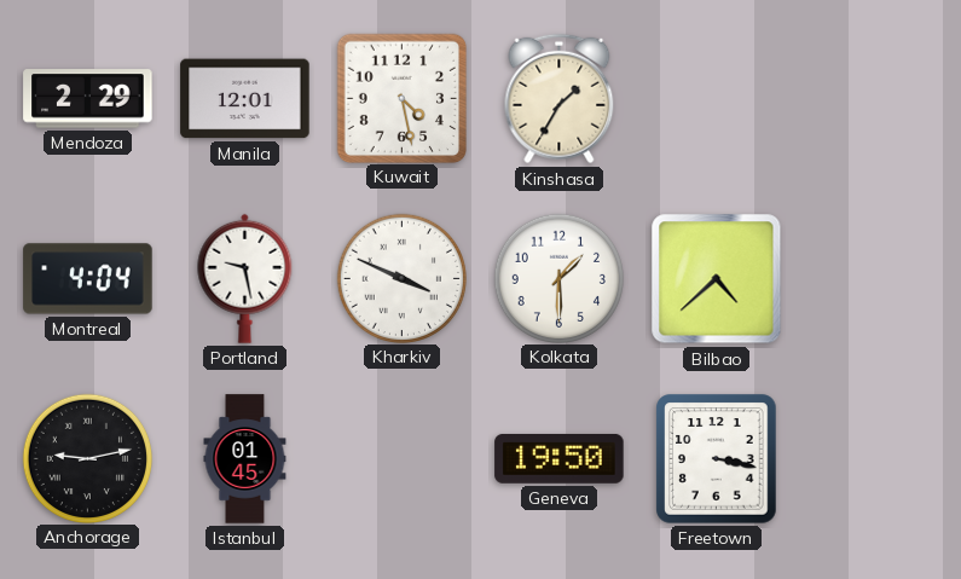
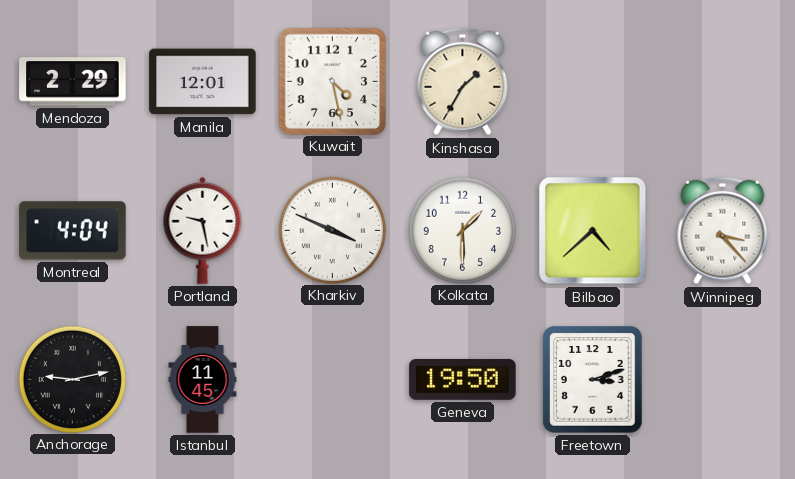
Winnipeg: none -> 3:23 (723, 231)
Istanbul: 01:45 -> 11:45 (203, 380)
Freetown: 3:17 -> 3:12 (593, 380)
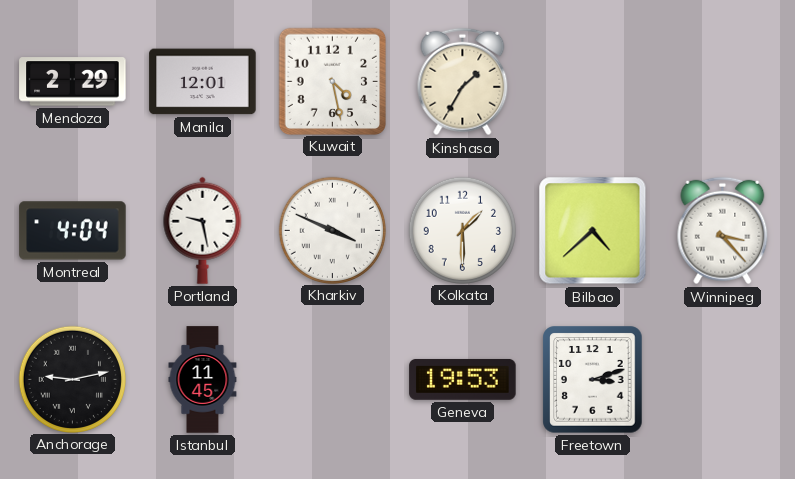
Geneva: 19:50 -> 19:53 (463, 379)
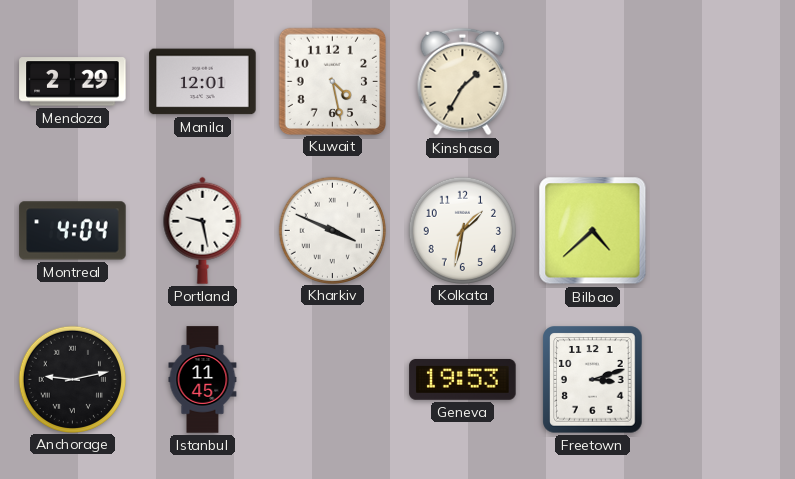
Kolkata: 1:30 -> 1:32 (462, 230)
Winnipeg: 3:23 -> none (723, 231)
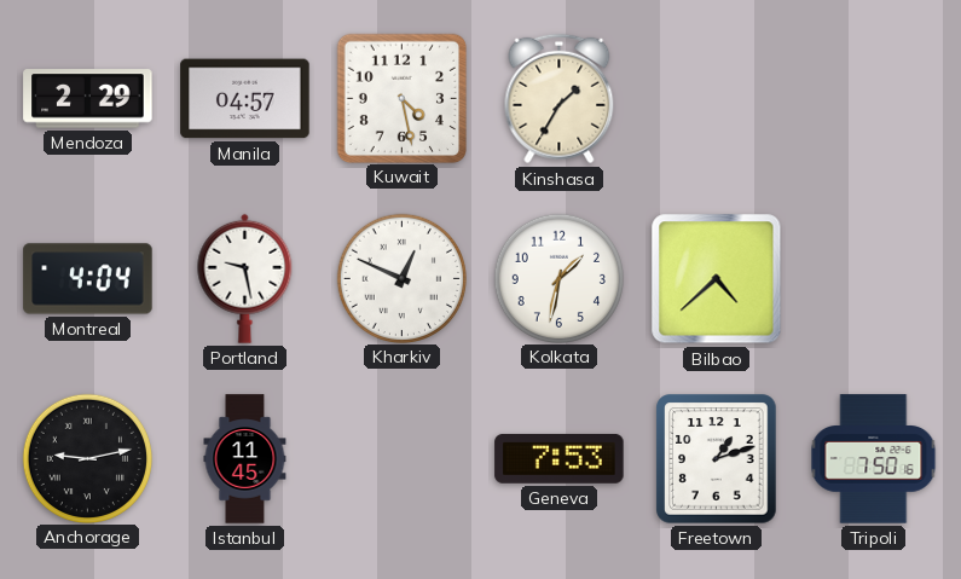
Manila: 12:01 -> 04:57 (245, 99)
Kharkiv: 3:49 -> 12:49 (401, 278)
Geneva: 19:53 -> 7:53 (560, 458)
Freetown: 3:12 -> 1:12 (717, 459)
Tripoli: none -> 7:50 (874, 459)
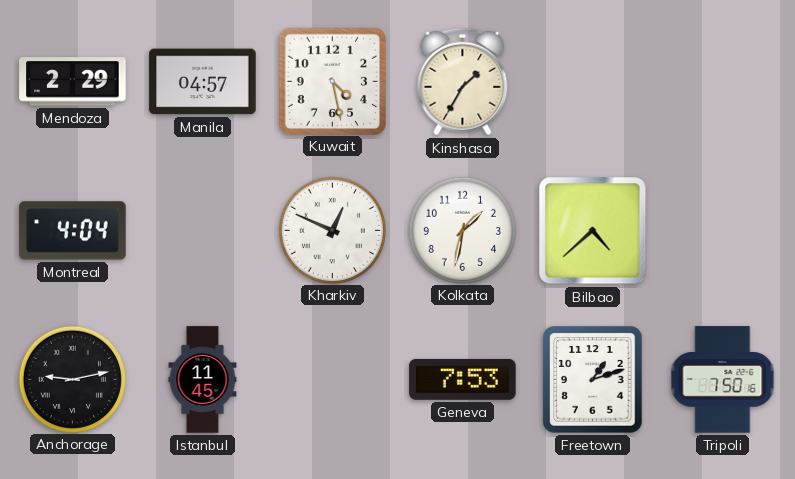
Portland: 9:28 -> none (245, 278)
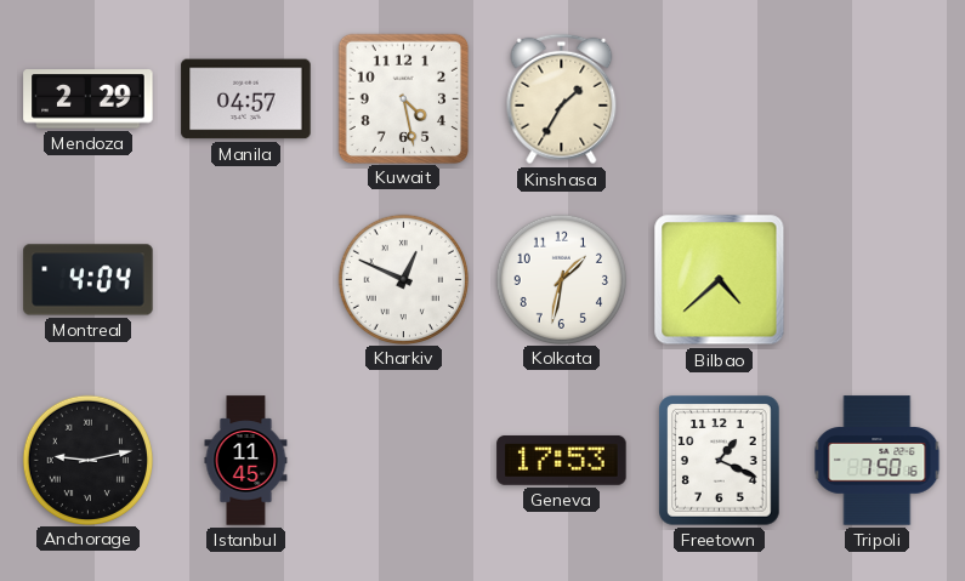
Geneva: 7:53 -> 17:53 (562, 460)
Freetown: 1:12 -> 1:19 (720, 461)
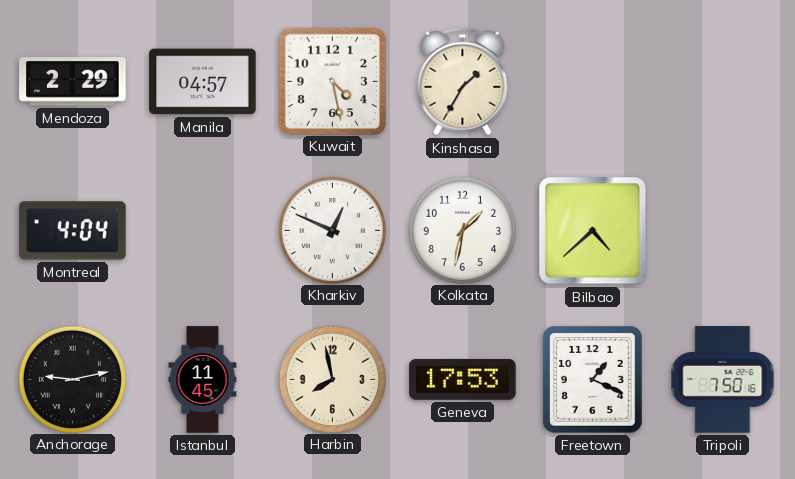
Harbin: none -> 7:58 (332, 379)
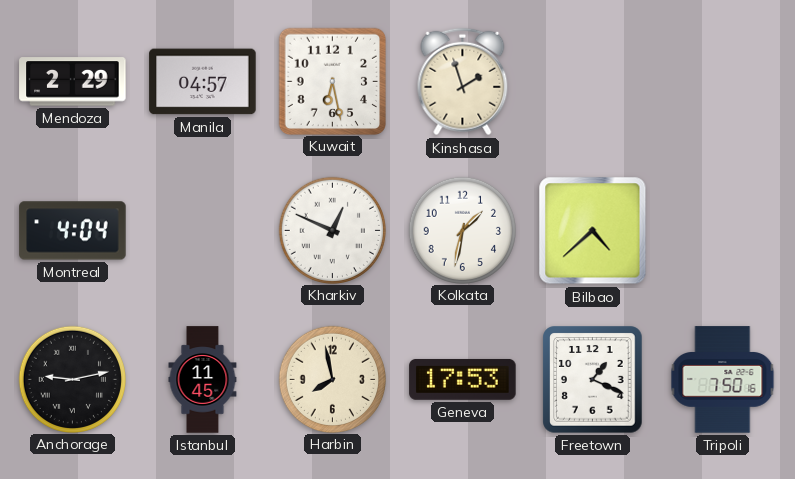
Kuwait: 4:28 -> 6:28 (332, 81)
Kinshasa: 1:35 -> 1:57 (463, 82)
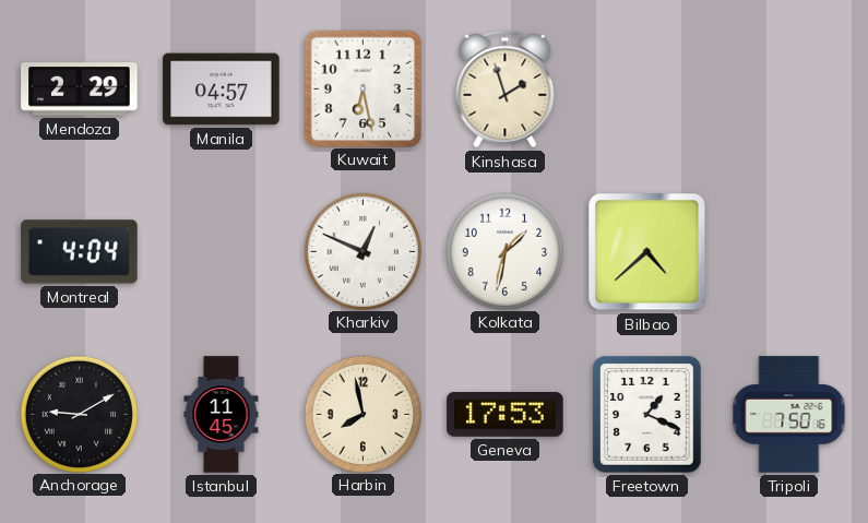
Anchorage: 9:13 -> 9:10 (79, 414)
